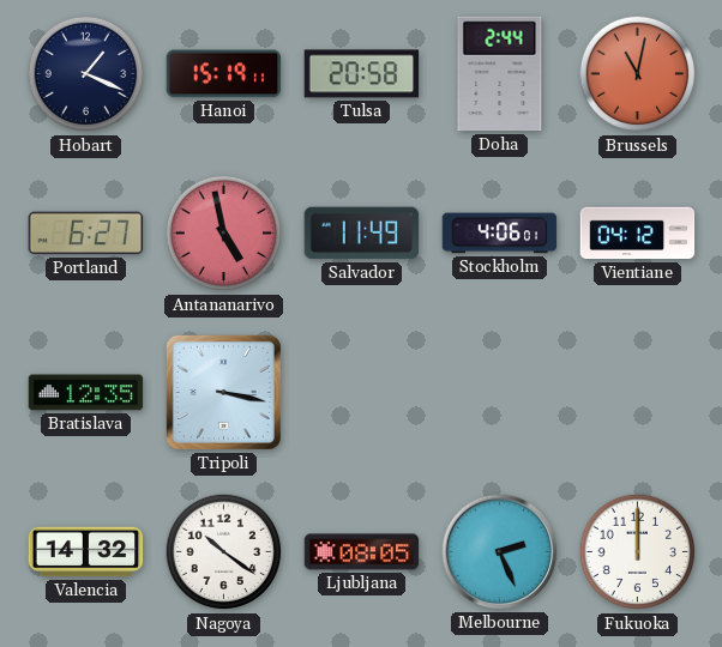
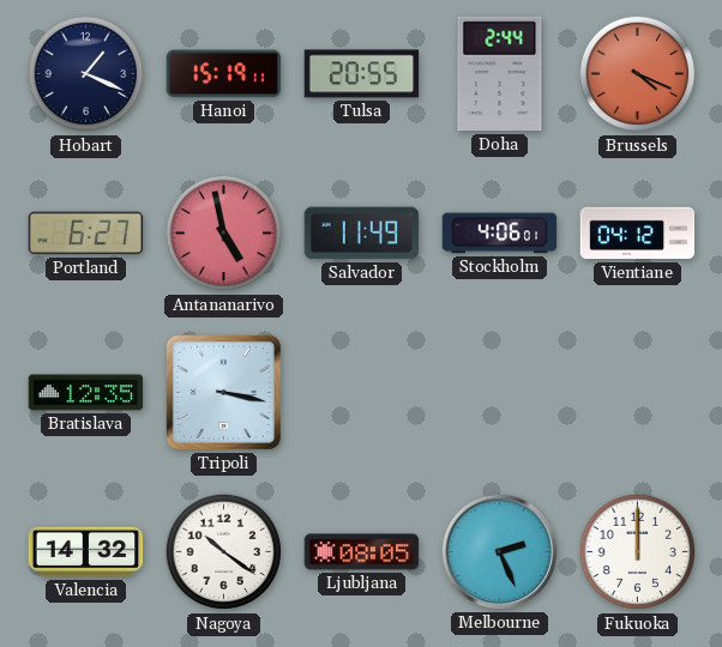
Tulsa: 20:58 -> 20:55 (362, 74)
Brussels: 11:02 -> 4:19 (638, 74)
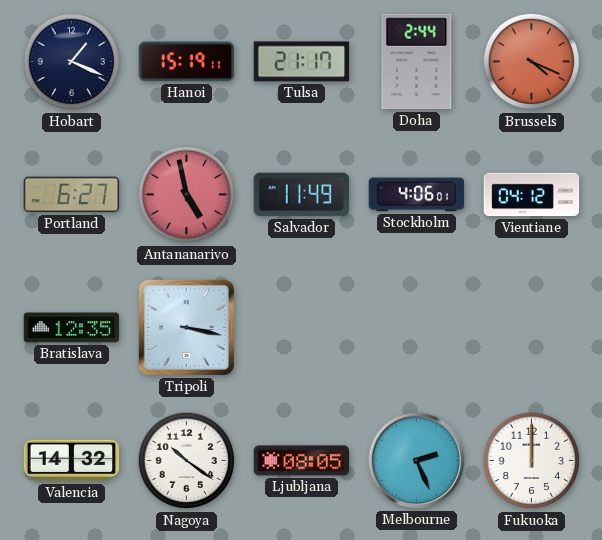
Tulsa: 20:55 -> 21:17 (302, 62)
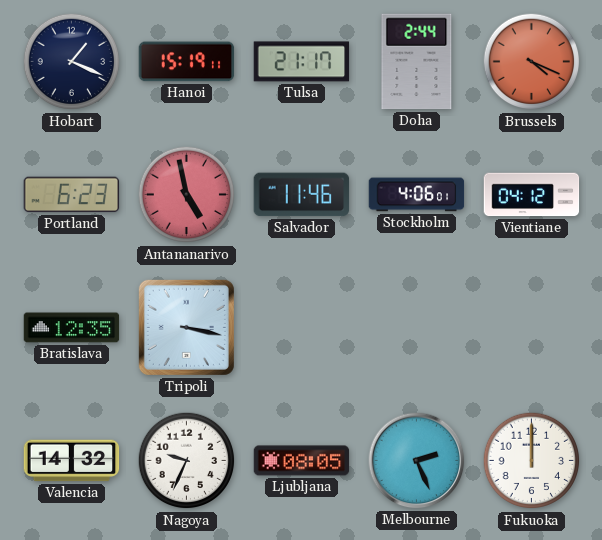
Portland: 6:27 -> 6:23 (72, 195)
Salvador: 11:49 -> 11:46 (302, 195)
Nagoya: 10:21 -> 9:34 (187, 461)
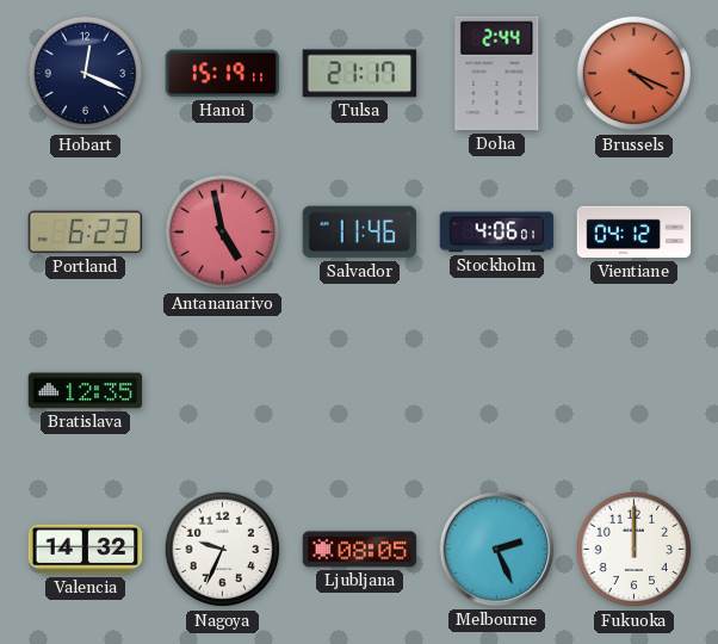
Hobart: 1:19 -> 12:19 (86, 74)
Tripoli: 3:17 -> none (186, 327)
